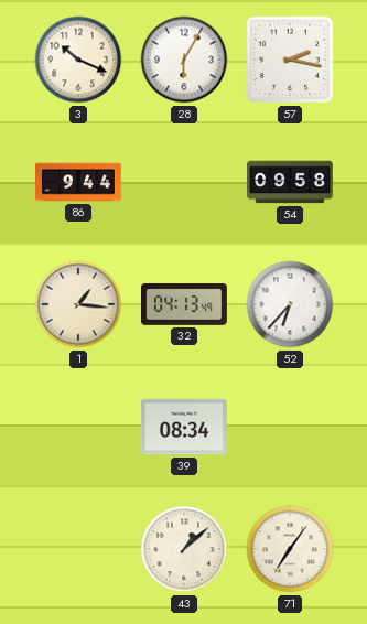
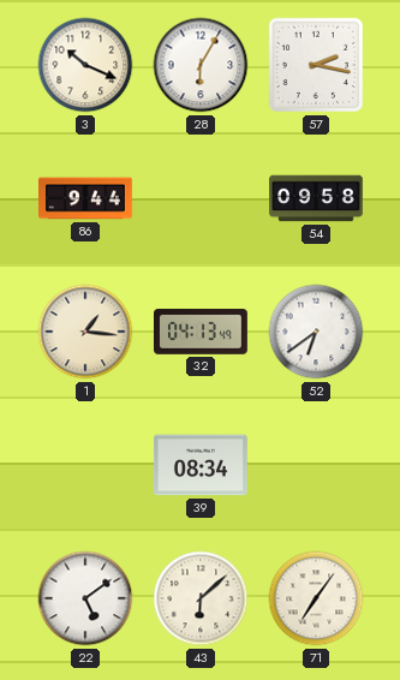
52: 6:37 -> 6:39 (316, 332)
22: none -> 5:09 (85, 598)
43: 1:08 -> 6:08 (201, 598)
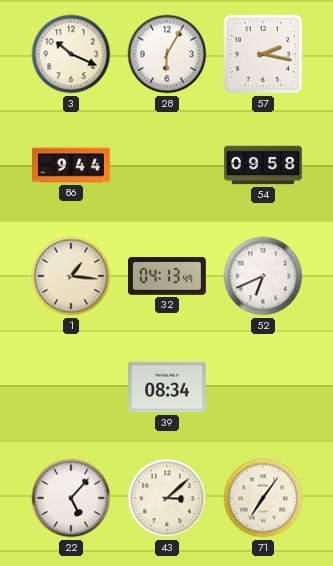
52: 6:39 -> 6:41 (263, 276)
22: 5:09 -> 5:07 (71, 498)
43: 6:08 -> 3:08 (167, 498)
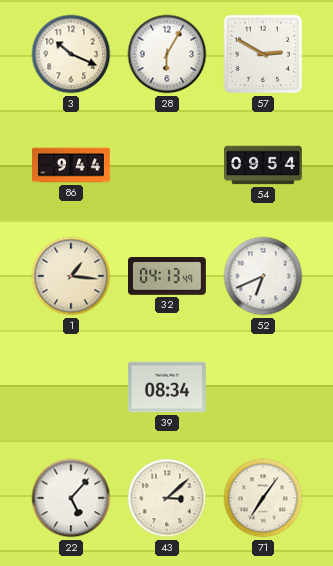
57: 2:17 -> 2:50 (263, 54)
54: 09:58 -> 09:54 (263, 165)
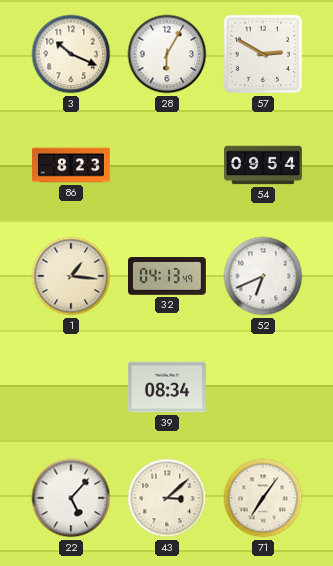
86: 9:44 -> 8:23 (72, 165)
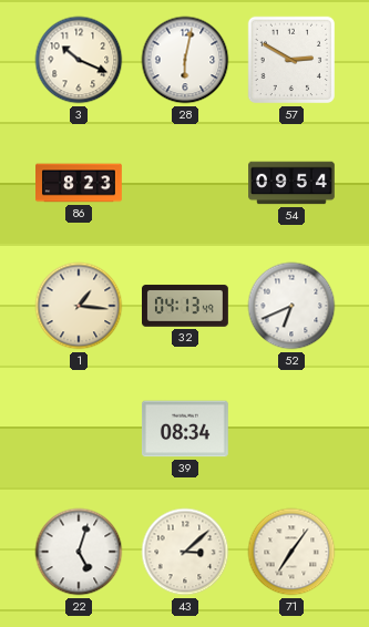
28: 6:05 -> 6:02 (185, 60)
22: 5:07 -> 5:03 (79, 552)
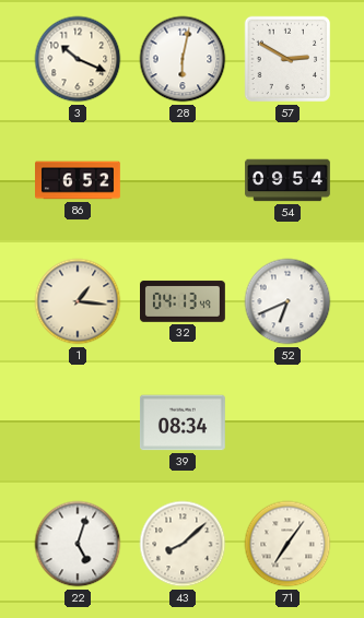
86: 8:23 -> 6:52 (79, 180)
43: 3:08 -> 8:08 (183, 544)
